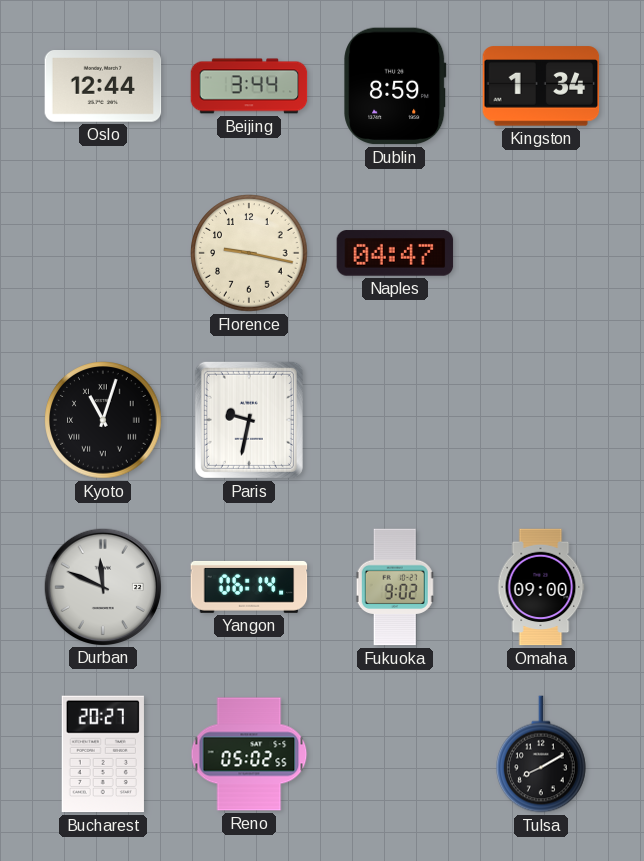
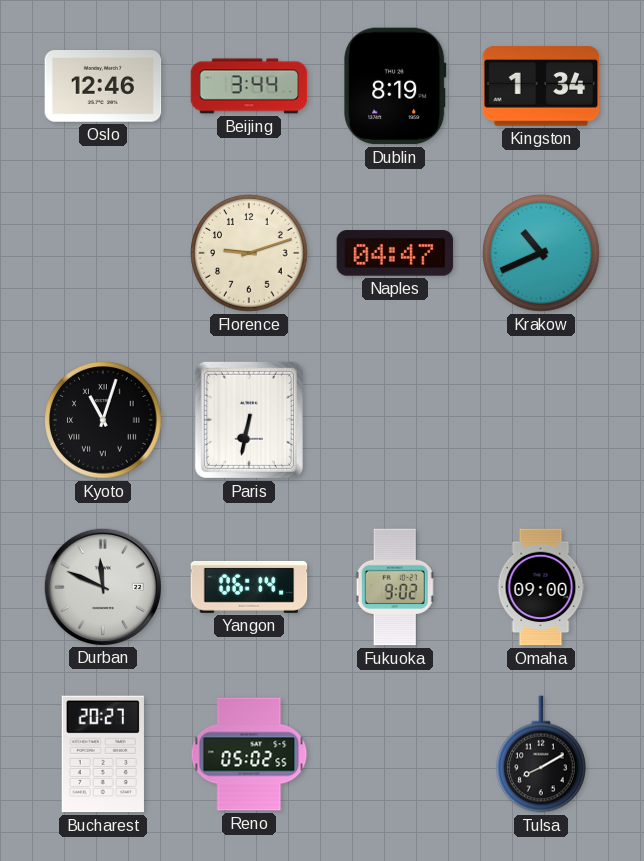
Oslo: 12:44 -> 12:46 (103, 87)
Dublin: 8:59 -> 8:19 (395, 86)
Florence: 9:17 -> 9:12 (249, 253)
Krakow: none -> 10:41 (541, 253)
Paris: 9:32 -> 6:32 (249, 420)
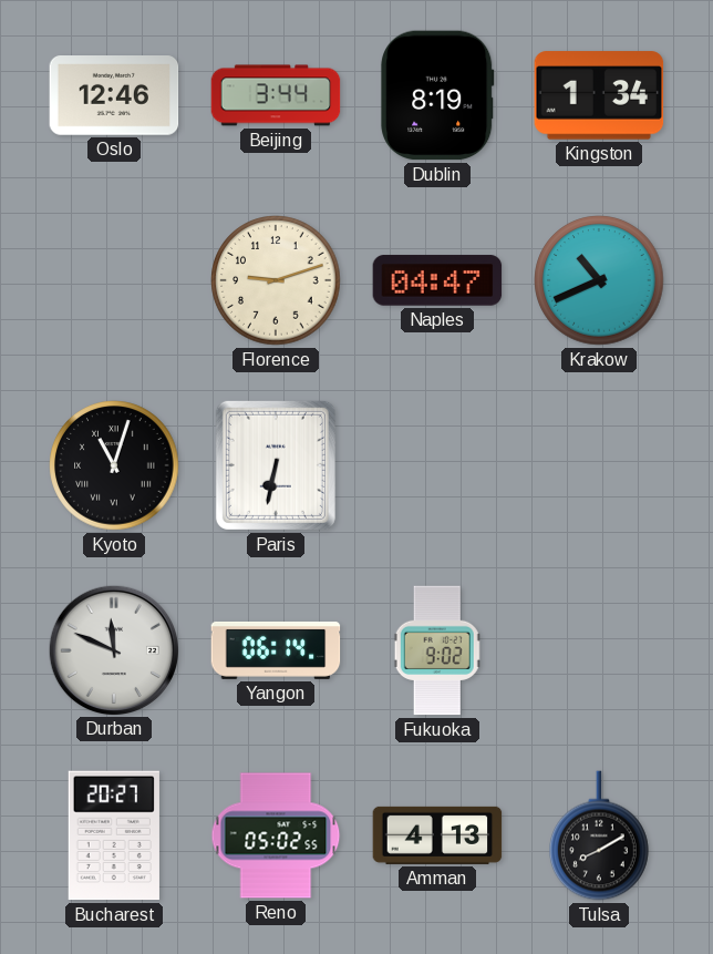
Omaha: 09:00 -> none (541, 587)
Amman: none -> 4:13 (437, 835)
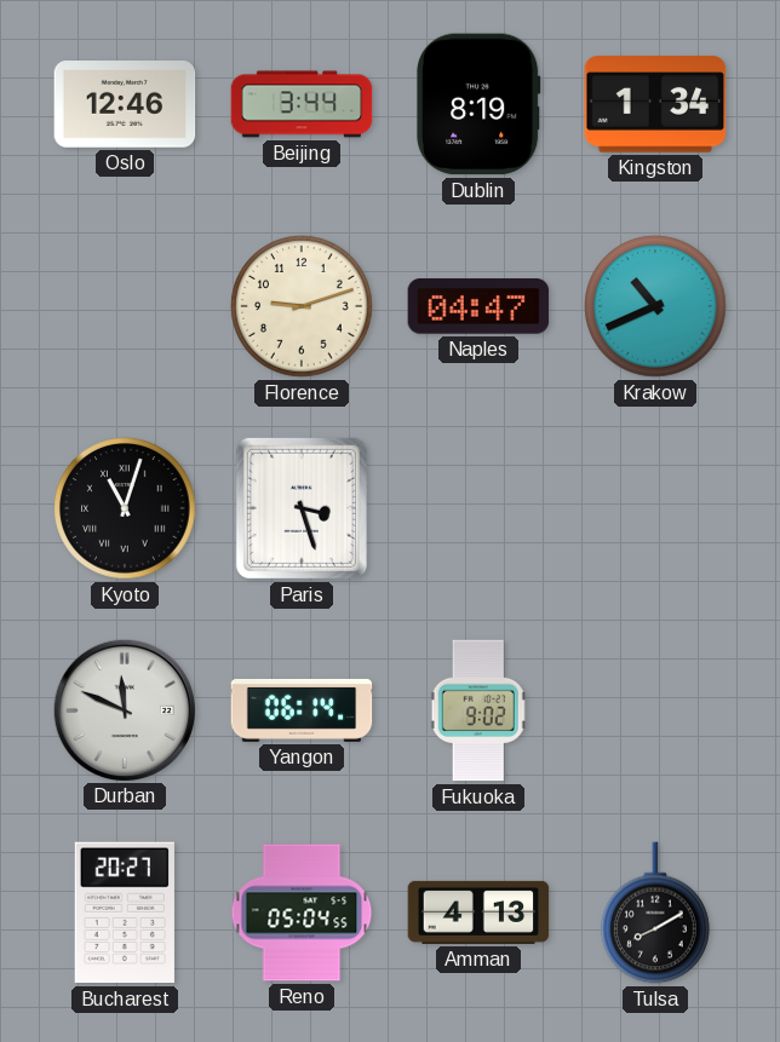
Paris: 6:32 -> 3:27 (302, 508)
Reno: 05:02 -> 05:04 (302, 913)
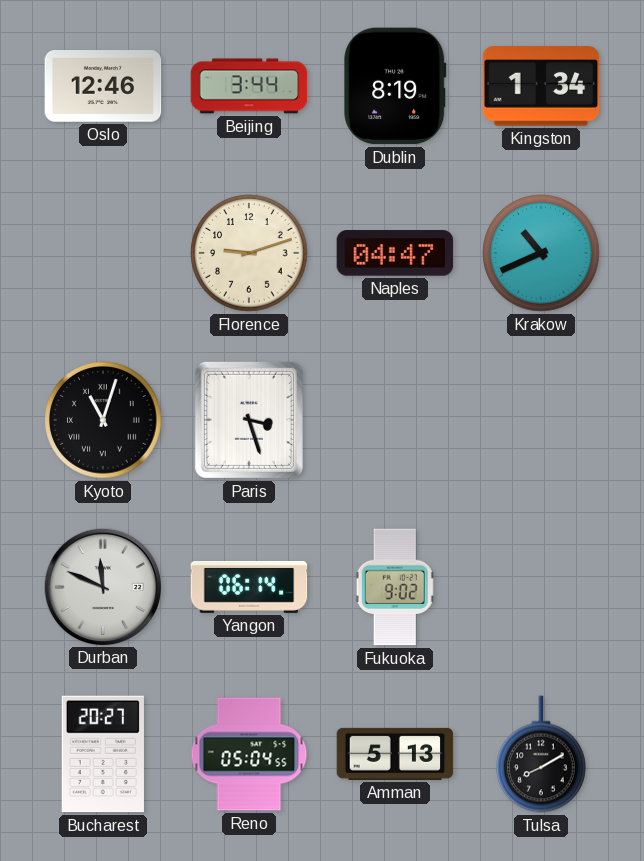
Amman: 4:13 -> 5:13 (395, 754)
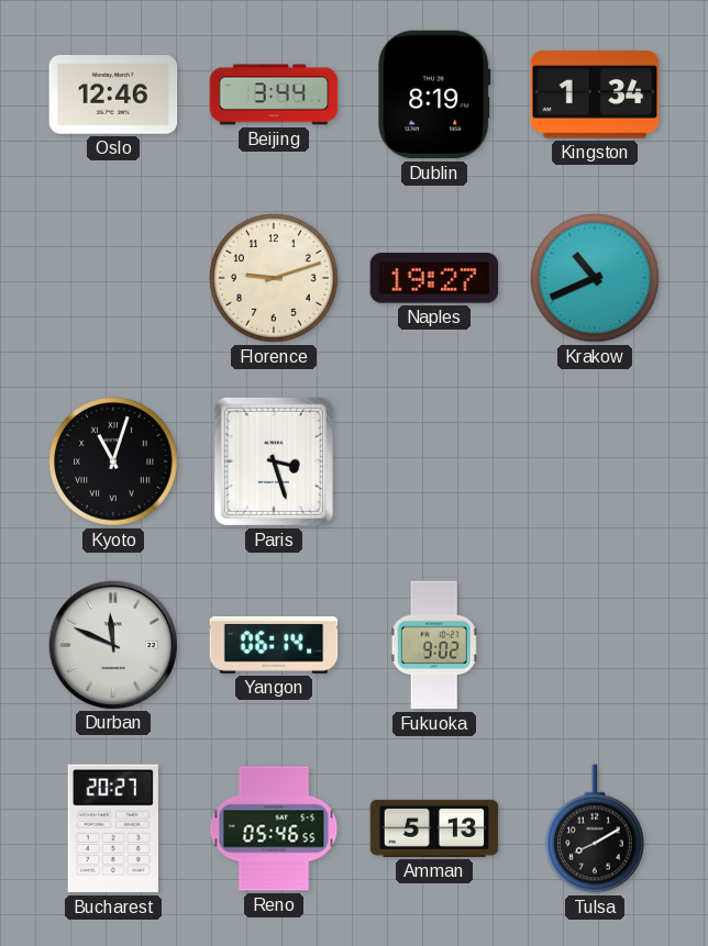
Naples: 04:47 -> 19:27 (434, 278)
Reno: 05:04 -> 05:46 (274, 828)
